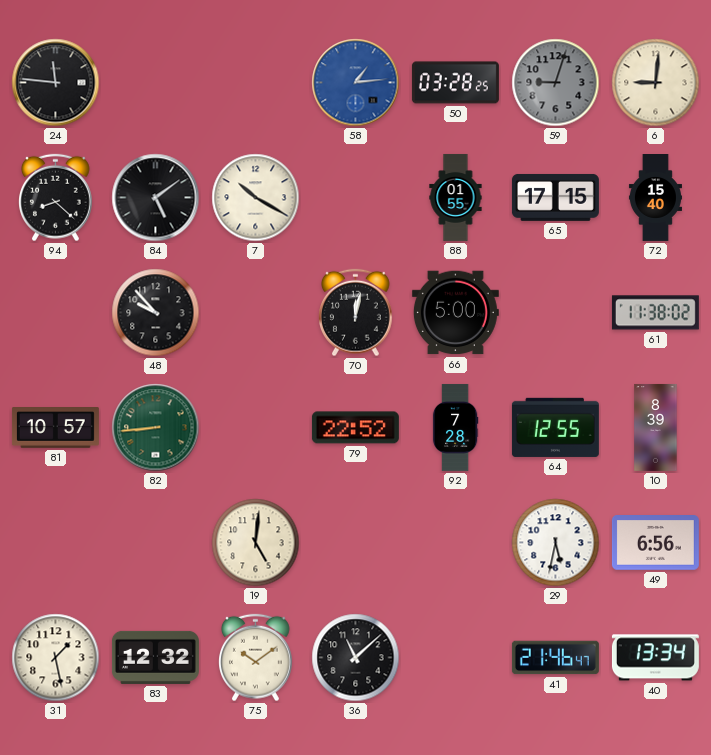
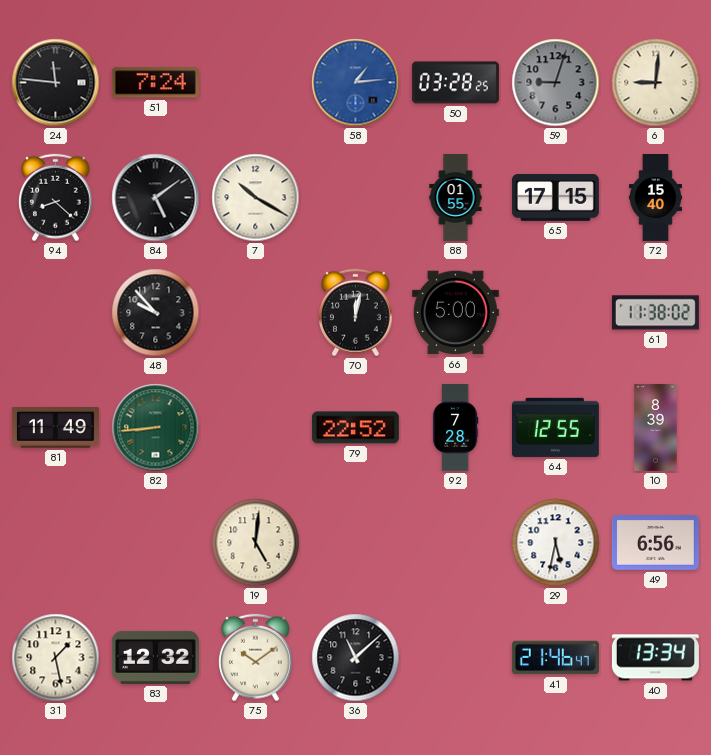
51: none -> 7:24 (155, 83)
81: 10:57 -> 11:49 (55, 428)
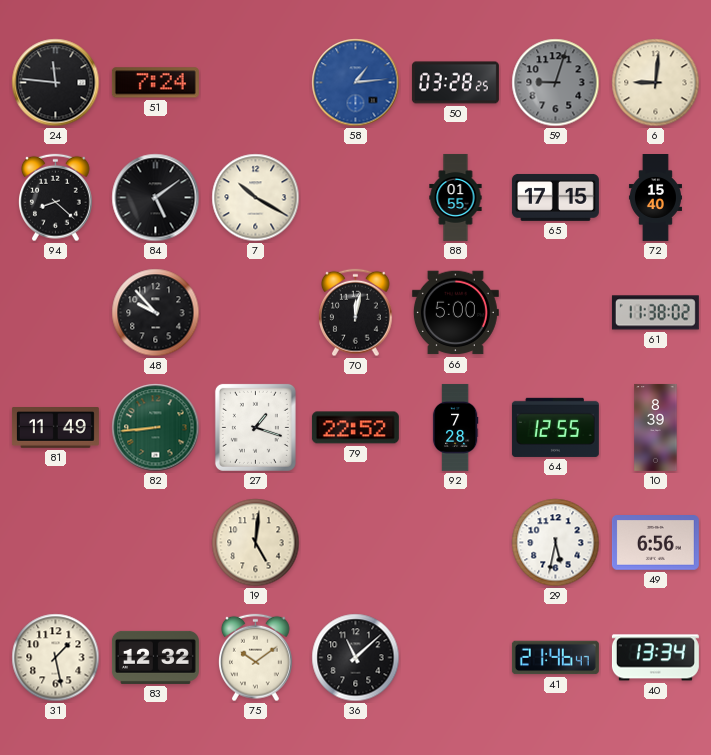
27: none -> 1:18 (255, 427)
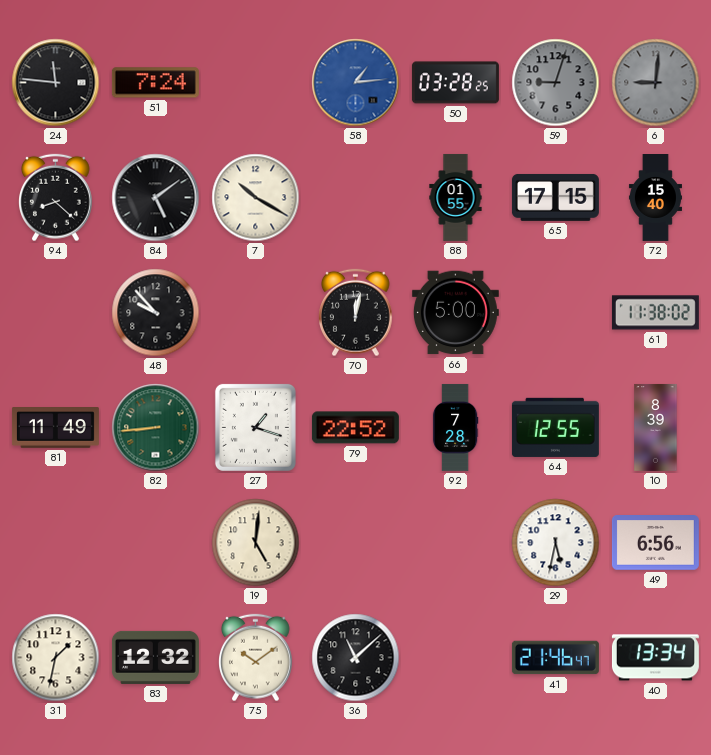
6 dial: cream -> grey (656, 83)
31: 1:28 -> 1:32 (56, 658)
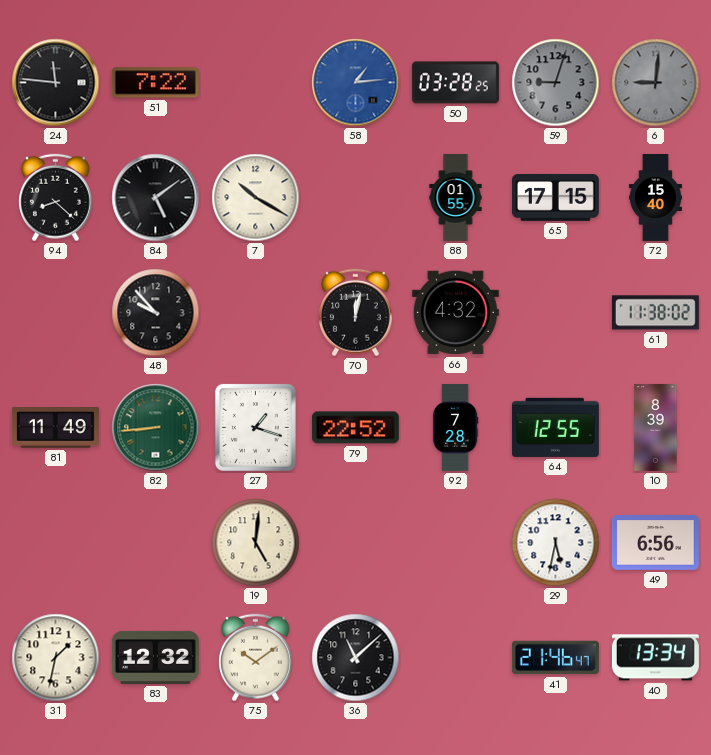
51: 7:24 -> 7:22 (155, 83)
66: 5:00 -> 4:32 (455, 313)
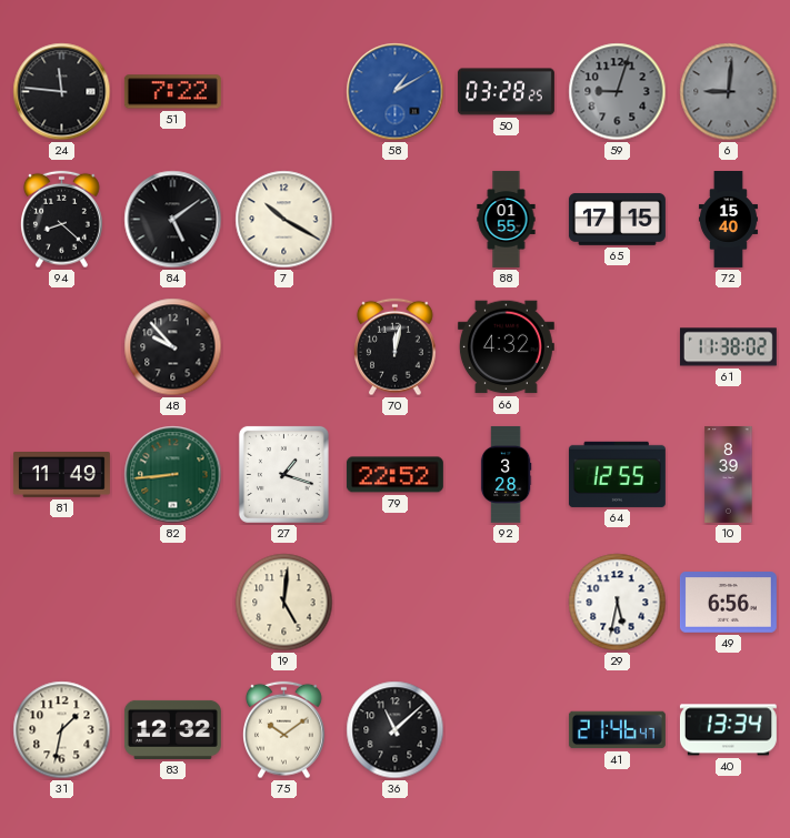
58: 1:14 -> 1:10 (396, 92)
92: 7:28 -> 3:28 (506, 474)
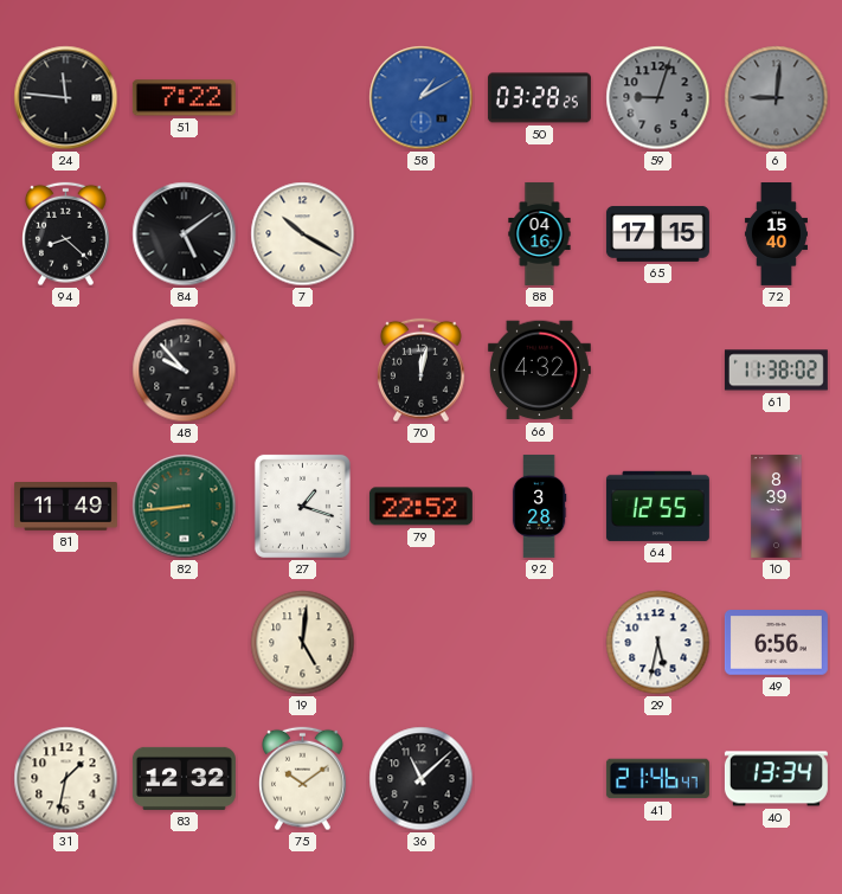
88: 01:55 -> 04:16 (540, 233)
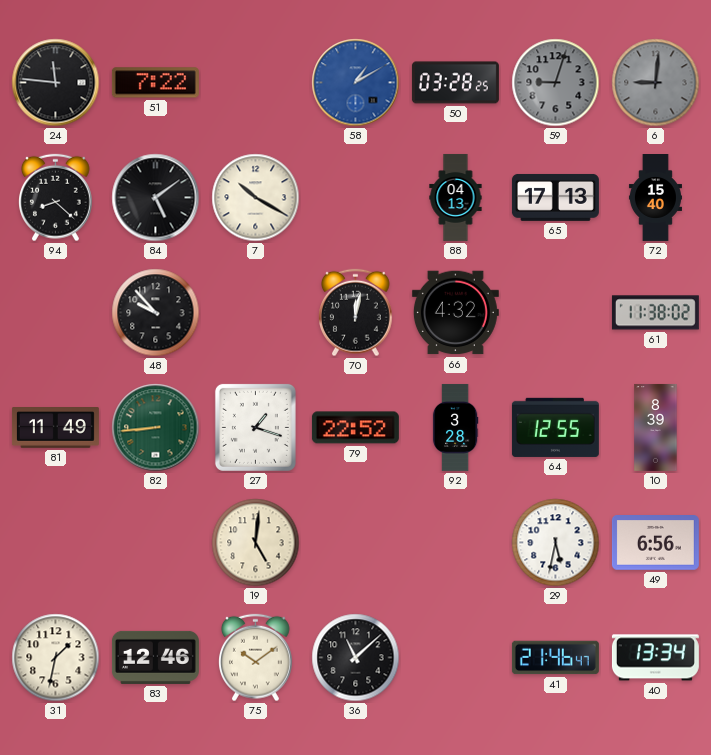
88: 04:16 -> 04:13 (456, 197)
65: 17:15 -> 17:13 (555, 197)
83: 12:32 -> 12:46 (155, 657)
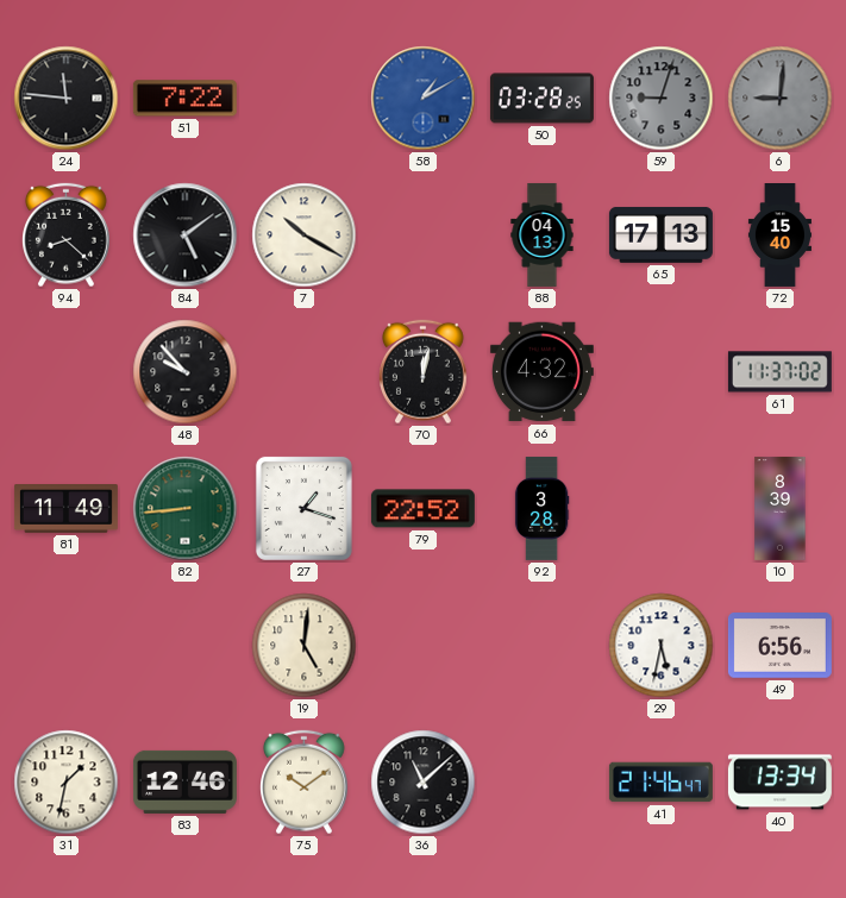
61: 11:38 -> 11:37 (779, 372)
64: 12:55 -> none (555, 427)
